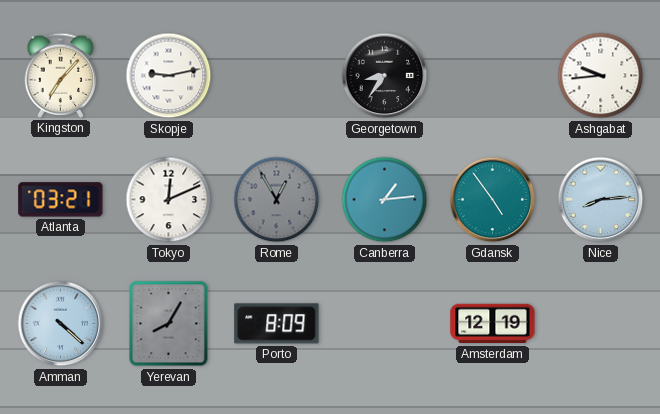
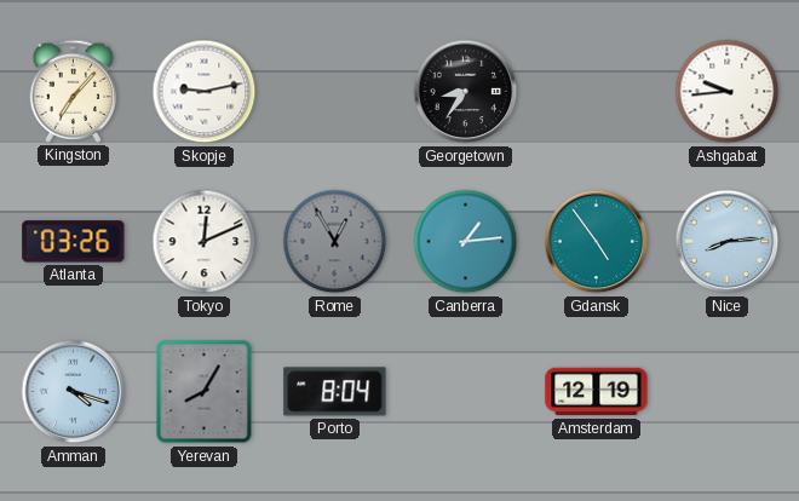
Atlanta: 03:21 -> 03:26 (74, 242)
Amman: 4:22 -> 4:18 (74, 392)
Porto: 8:09 -> 8:04 (335, 392)
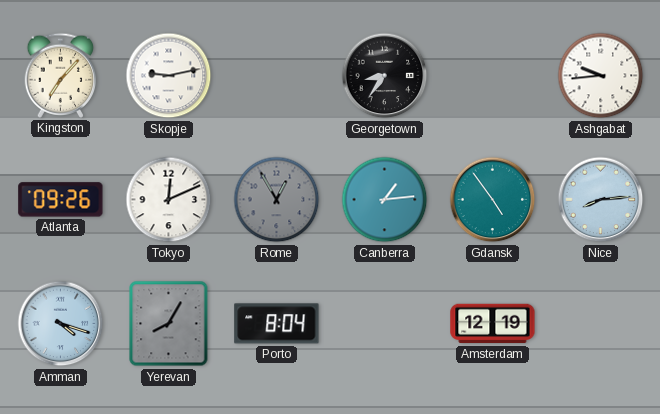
Atlanta: 03:26 -> 09:26 (61, 200)
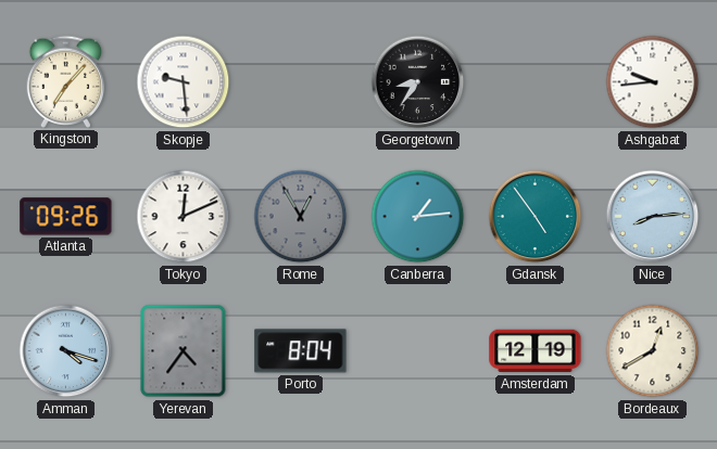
Skopje: 9:13 -> 9:29 (184, 82)
Yerevan: 8:05 -> 4:36 (184, 351)
Bordeaux: none -> 12:40 (653, 351)
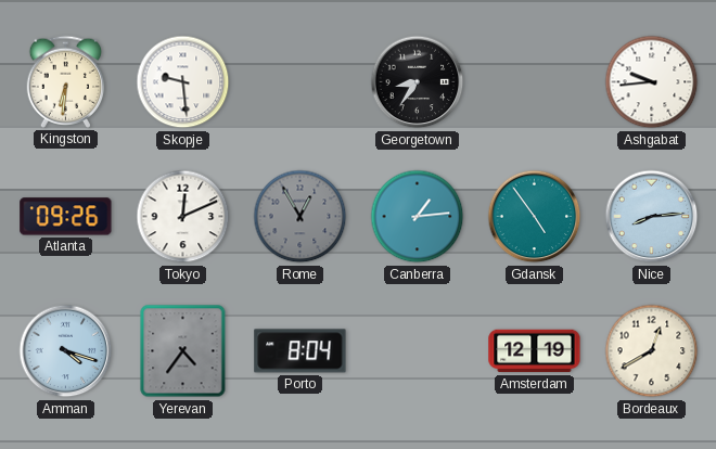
Kingston: 7:07 -> 6:31 (66, 81)
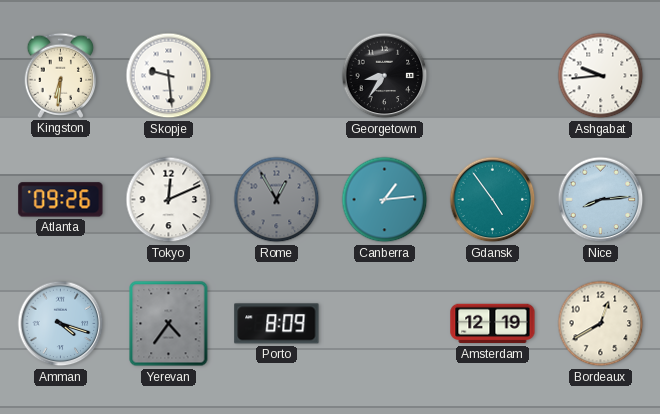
Porto: 8:04 -> 8:09 (277, 324)
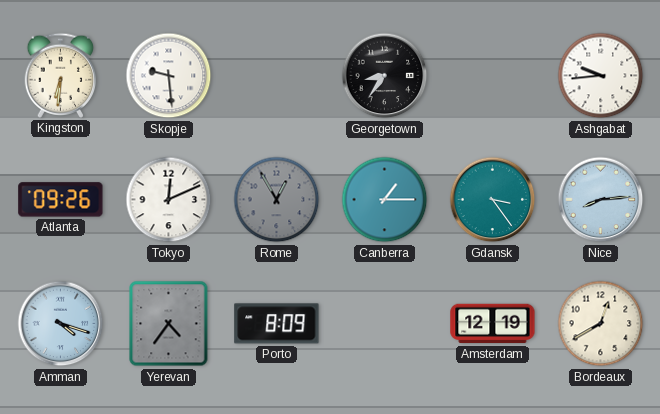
Canberra: 1:14 -> 1:15 (385, 200)
Gdansk: 4:54 -> 3:24 (493, 200)
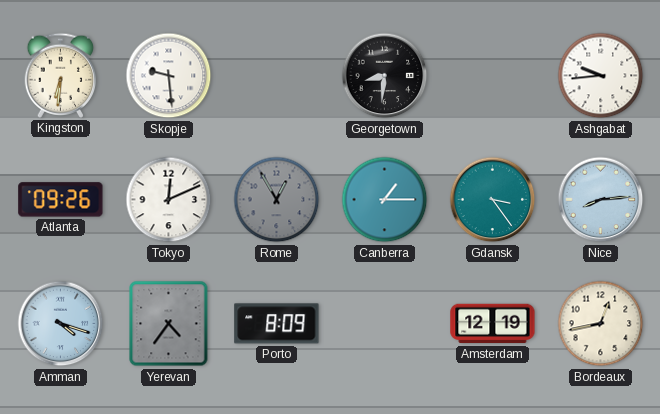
Georgetown: 8:36 -> 8:31 (385, 76)
Bordeaux: 12:40 -> 12:43 (601, 324)
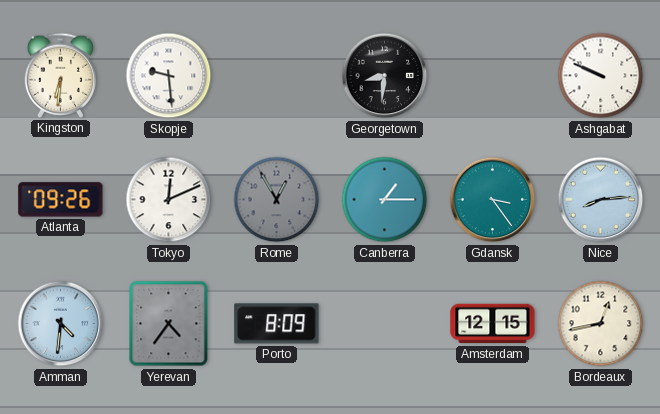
Ashgabat: 9:44 -> 9:49 (601, 76)
Amman: 4:18 -> 4:31 (61, 324)
Amsterdam: 12:19 -> 12:15 (493, 324)
